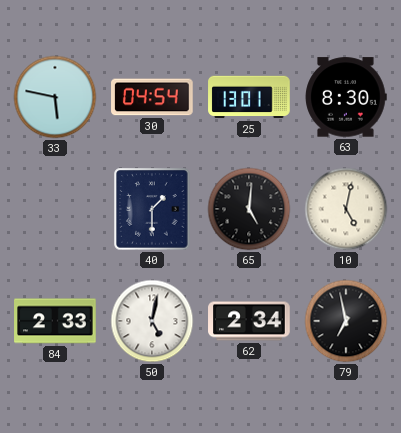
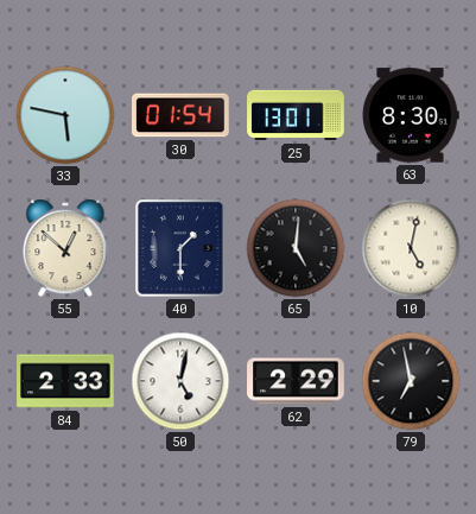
30: 04:54 -> 01:54 (180, 115)
55: none -> 12:52 (65, 248)
62: 2:34 -> 2:29 (296, 381)
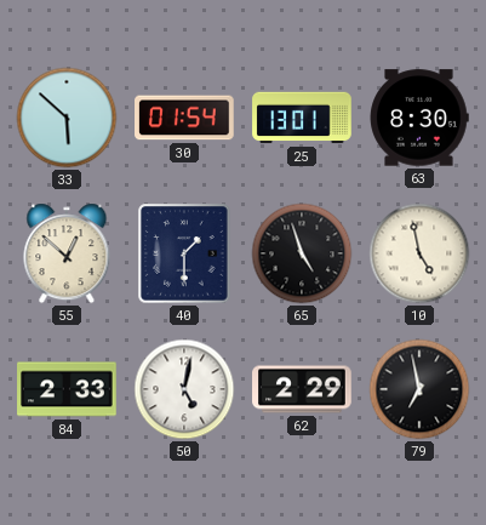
33: 5:47 -> 5:52 (67, 118)
65: 5:01 -> 4:57 (302, 253)
10: 5:02 -> 4:58 (419, 253)
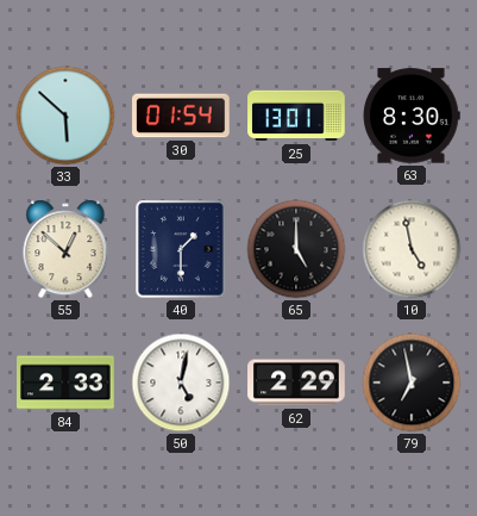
65: 4:57 -> 5:00 (296, 249)
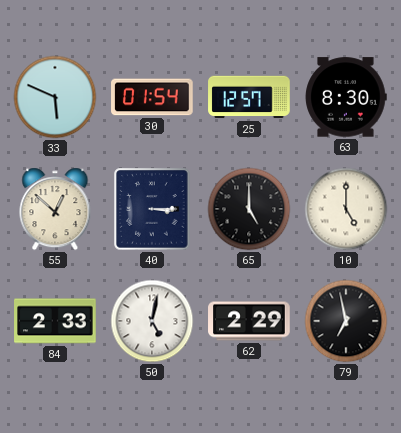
33: 5:52 -> 5:49 (55, 97)
25: 13:01 -> 12:57 (249, 97)
40: 1:30 -> 3:15 (152, 209)
10: 4:58 -> 5:00 (346, 209)
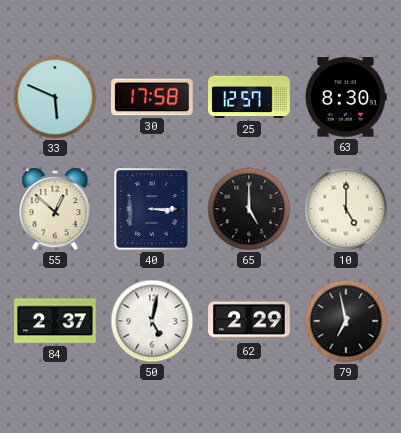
30: 01:54 -> 17:58 (152, 97)
84: 2:33 -> 2:37 (55, 321)
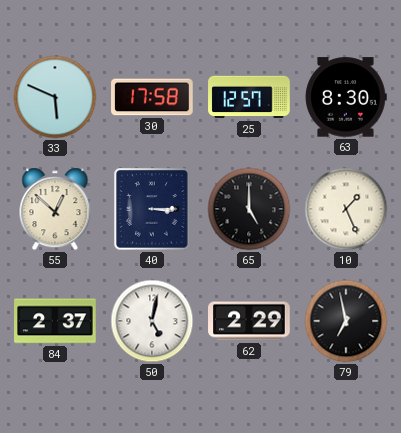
10: 5:00 -> 1:26 (346, 209)
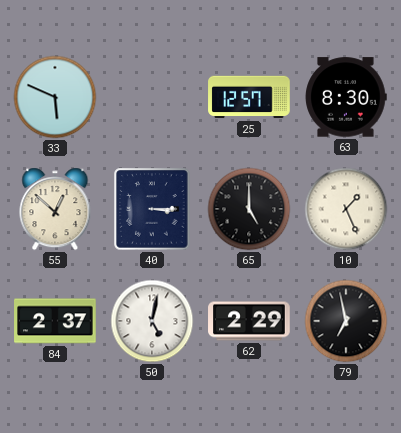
30: 17:58 -> none (152, 97)
